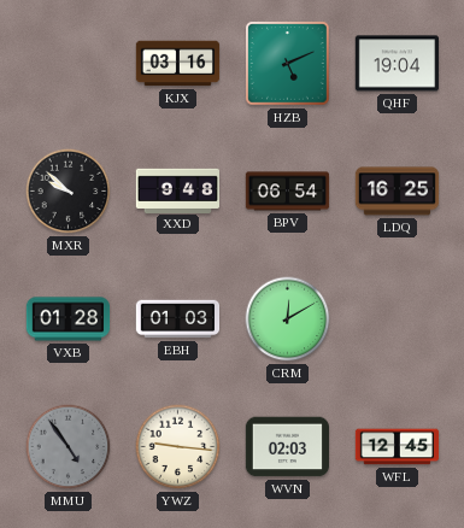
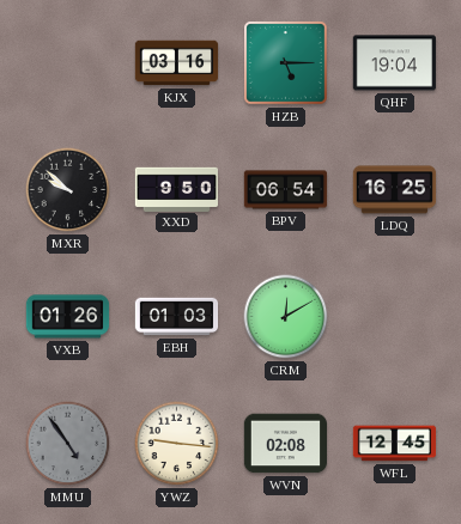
HZB: 5:11 -> 5:15 (286, 63)
XXD: 9:48 -> 9:50 (177, 189)
VXB: 01:28 -> 01:26 (68, 317)
WVN: 02:03 -> 02:08 (286, 444)
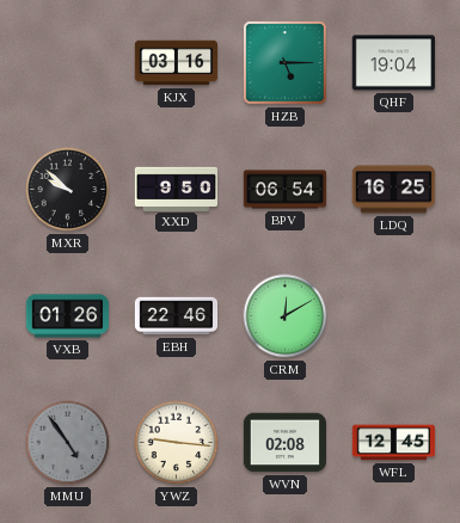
EBH: 01:03 -> 22:46 (177, 316)
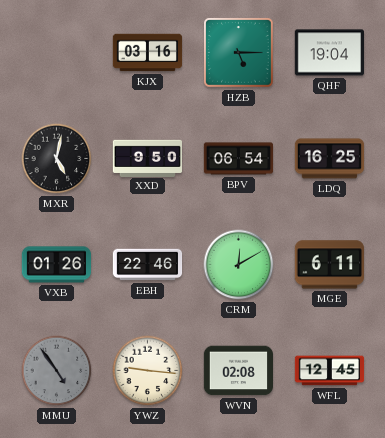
MXR: 9:52 -> 5:02 (57, 159)
MGE: none -> 6:11 (329, 265)
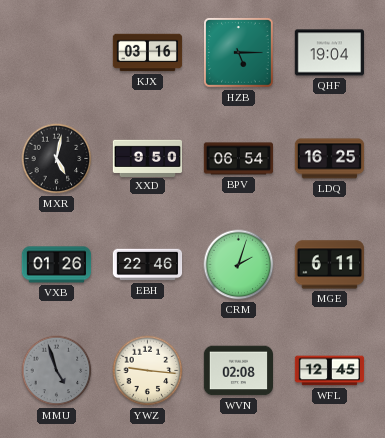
CRM: 12:10 -> 2:03 (239, 265)
MMU: 4:54 -> 4:57 (57, 371)
